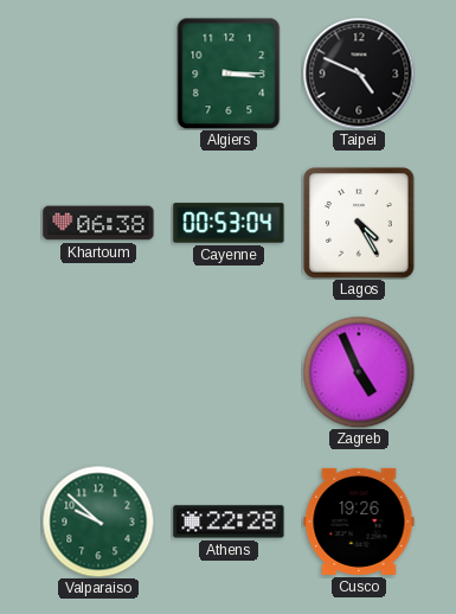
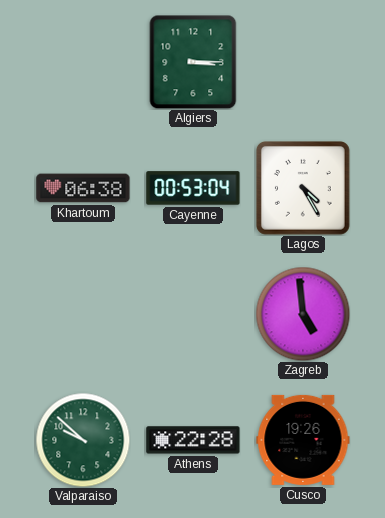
Taipei: 4:49 -> none (359, 73)
Zagreb: 4:56 -> 4:59 (303, 314)
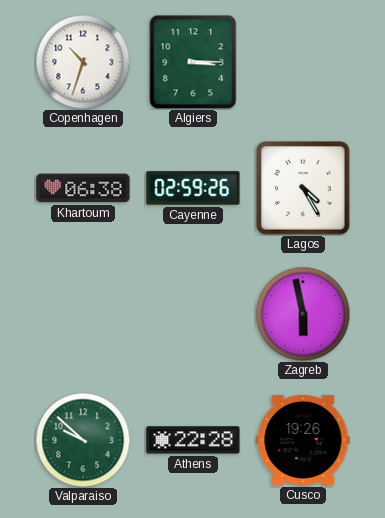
Copenhagen: none -> 10:33 (83, 62)
Cayenne: 00:53 -> 02:59 (193, 188)
Zagreb: 4:59 -> 5:58 (303, 314)
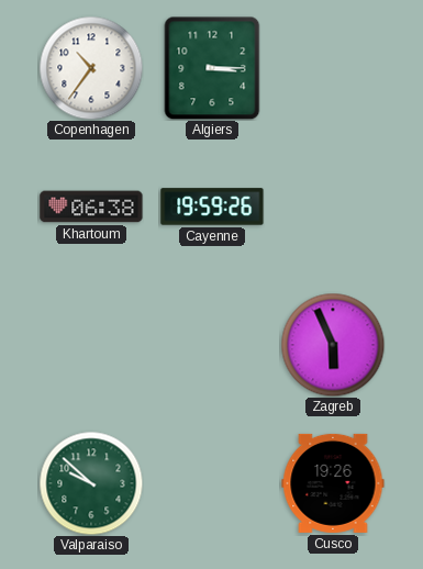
Copenhagen: 10:33 -> 10:36 (91, 68)
Cayenne: 02:59 -> 19:59 (212, 207)
Lagos: 4:25 -> none (303, 188)
Zagreb: 5:58 -> 5:56 (333, 345)
Athens: 22:28 -> none (193, 440)
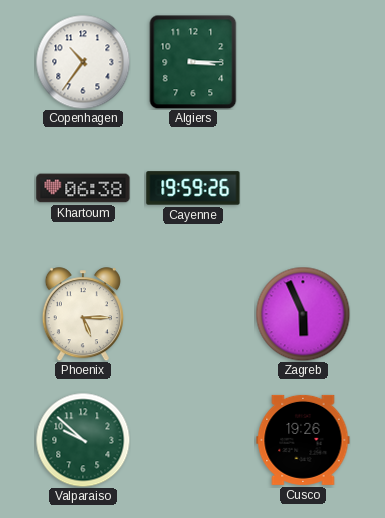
Phoenix: none -> 5:15 (83, 314)
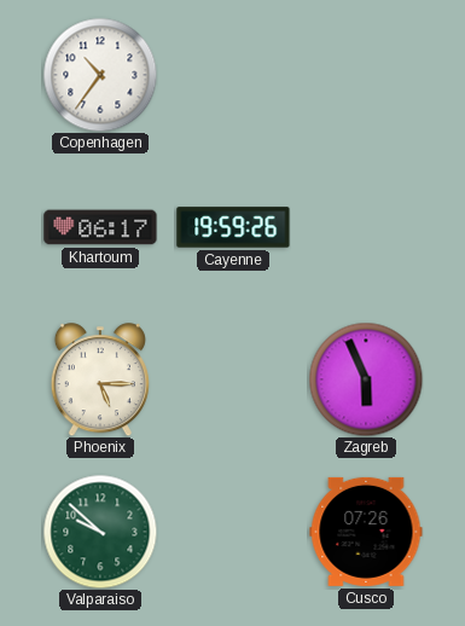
Algiers: 3:15 -> none (193, 62)
Khartoum: 06:38 -> 06:17 (100, 227)
Cusco: 19:26 -> 07:26 (366, 532)
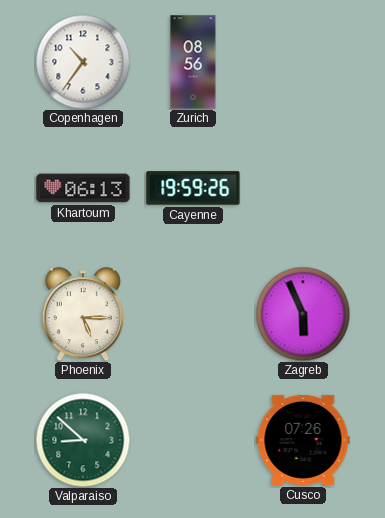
Zurich: none -> 08:56 (193, 62)
Khartoum: 06:17 -> 06:13 (83, 188)
Valparaiso: 9:52 -> 8:52 (83, 440)
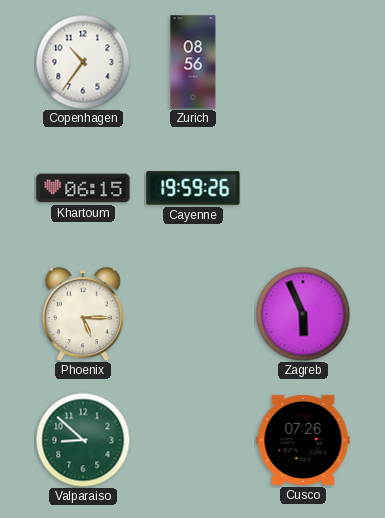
Khartoum: 06:13 -> 06:15 (83, 188)
